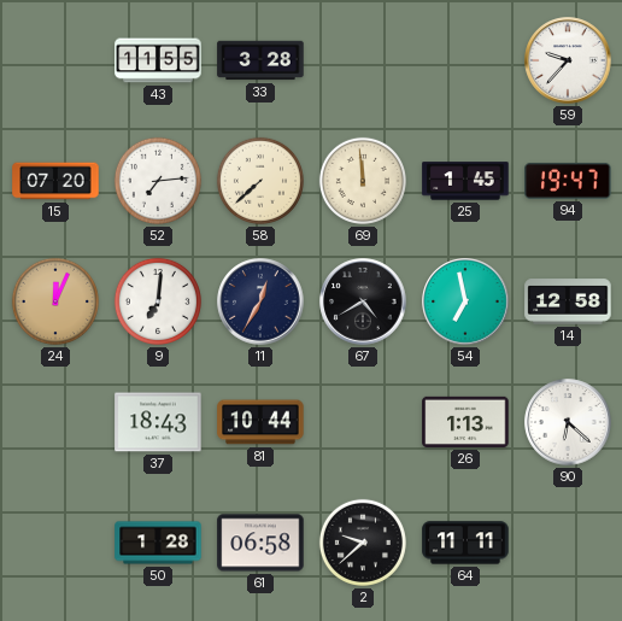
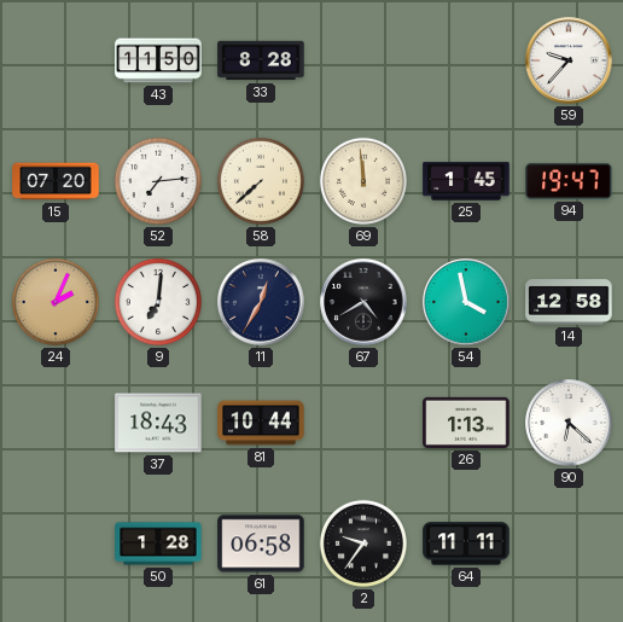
43: 11:55 -> 11:50 (158, 60)
33: 3:28 -> 8:28 (261, 60)
24: 12:04 -> 2:04 (56, 302)
54: 6:58 -> 3:58 (466, 302)
2: 9:38 -> 9:36 (363, 543)
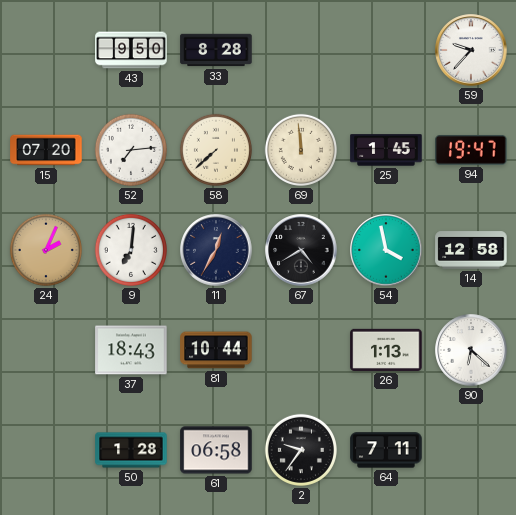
43: 11:50 -> 9:50 (131, 50)
64: 11:11 -> 7:11 (386, 450)
